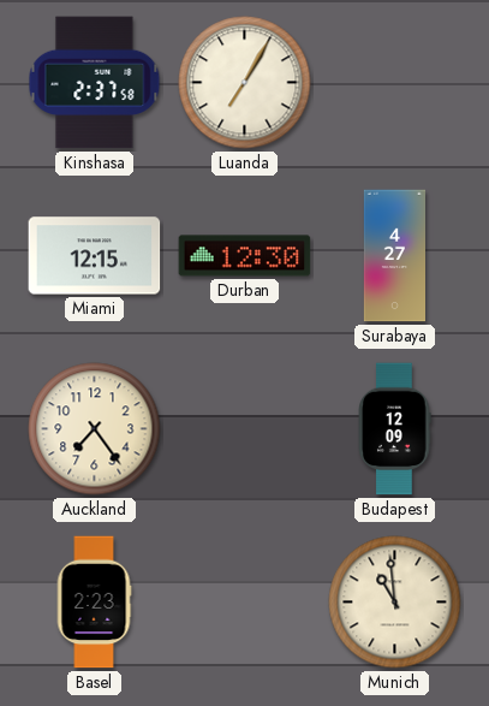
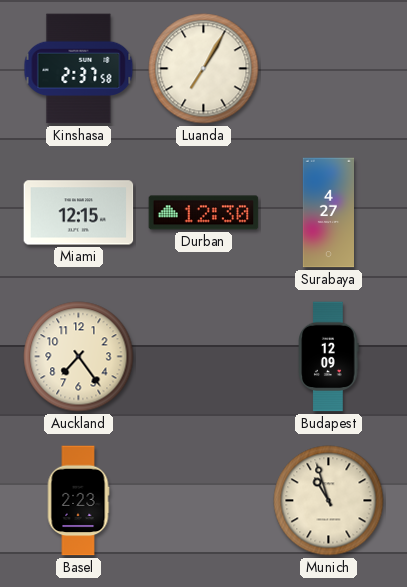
Munich: 10:59 -> 10:57 (329, 501)
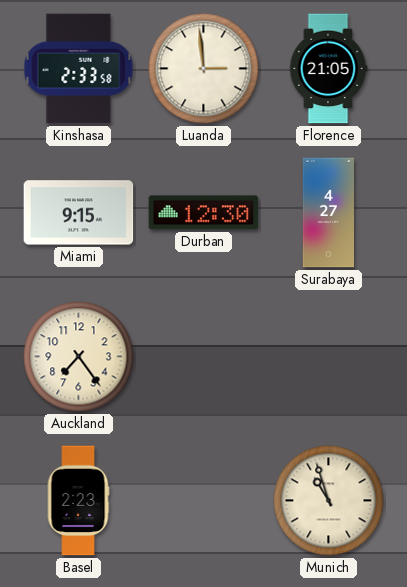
Kinshasa: 2:37 -> 2:33 (79, 69)
Luanda: 7:05 -> 2:59 (204, 69)
Florence: none -> 21:05 (328, 69)
Miami: 12:15 -> 9:15 (79, 213)
Budapest: 12:09 -> none (329, 357)
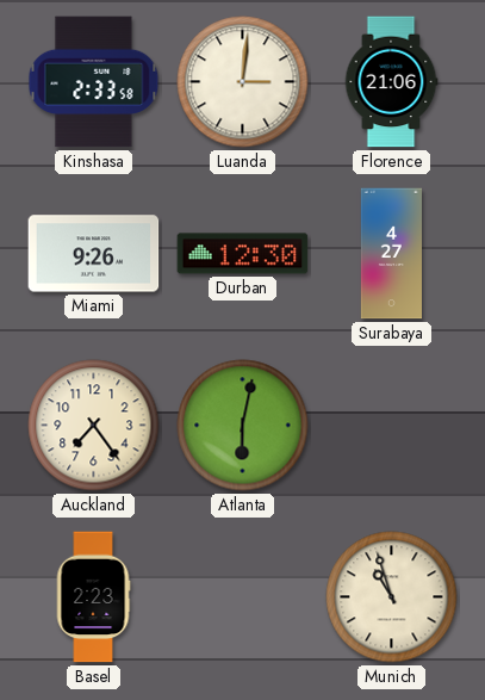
Luanda: 2:59 -> 3:01 (243, 82)
Florence: 21:05 -> 21:06 (391, 82)
Miami: 9:15 -> 9:26 (94, 254)
Atlanta: none -> 6:02 (243, 426)
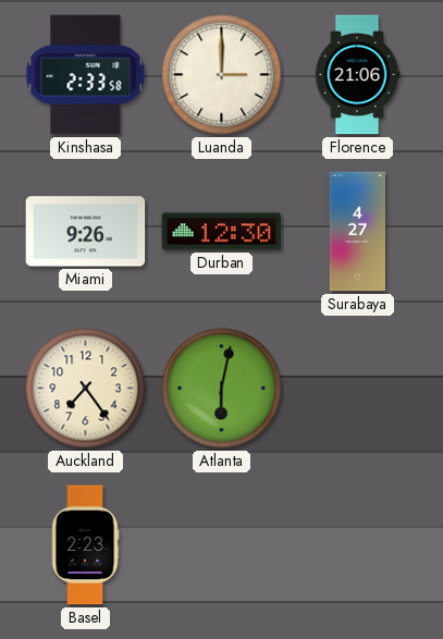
Luanda: 3:01 -> 3:00 (222, 75)
Munich: 10:57 -> none (392, 597)
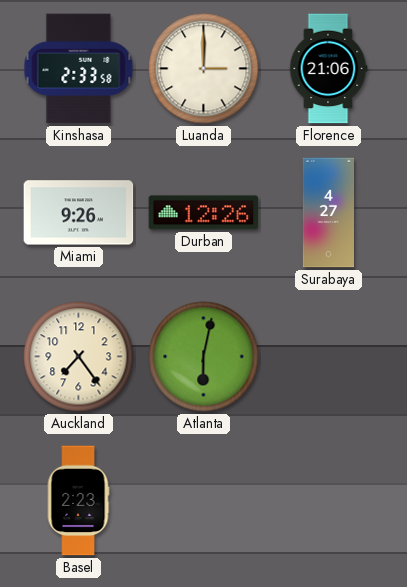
Durban: 12:30 -> 12:26 (204, 213)
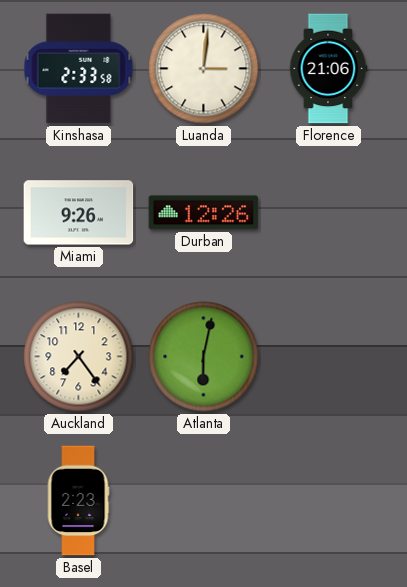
Luanda: 3:00 -> 3:01 (204, 69)
Surabaya: 4:27 -> none (328, 213)
